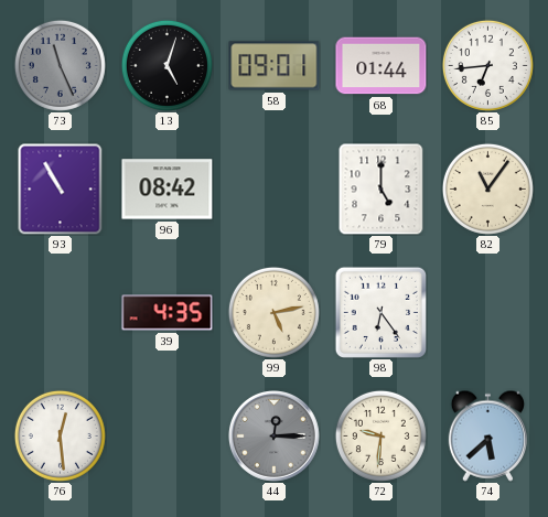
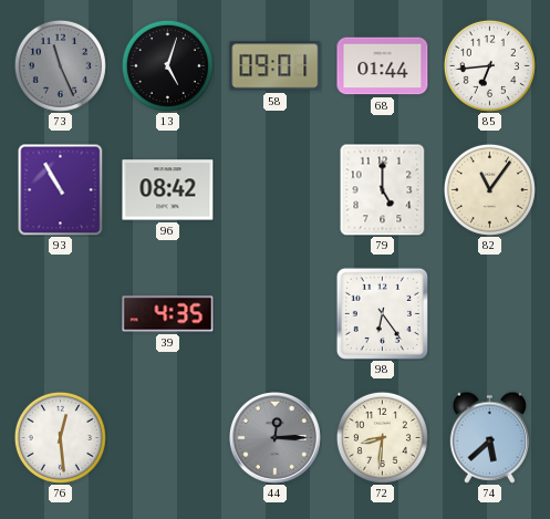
99: 5:13 -> none (273, 312)
72: 9:31 -> 8:31 (382, 437)
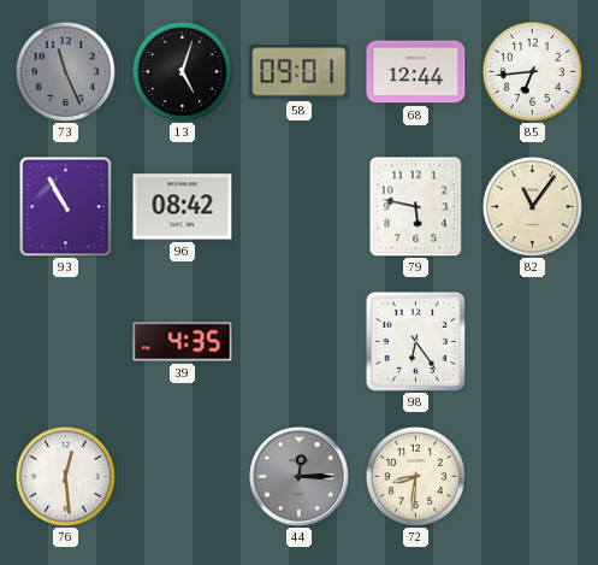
68: 01:44 -> 12:44 (416, 72)
79: 5:00 -> 5:47 (416, 206)
74: 5:38 -> none (489, 437)
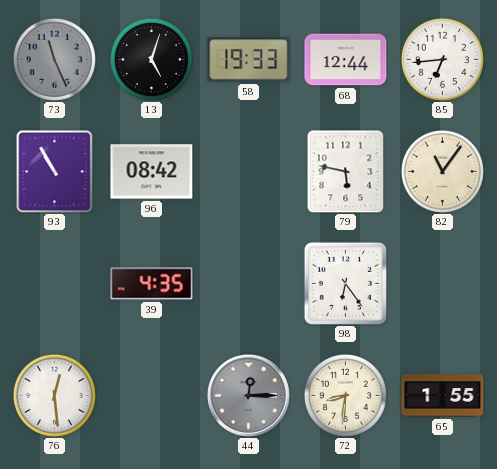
58: 09:01 -> 19:33 (249, 60)
65: none -> 1:55 (443, 396)
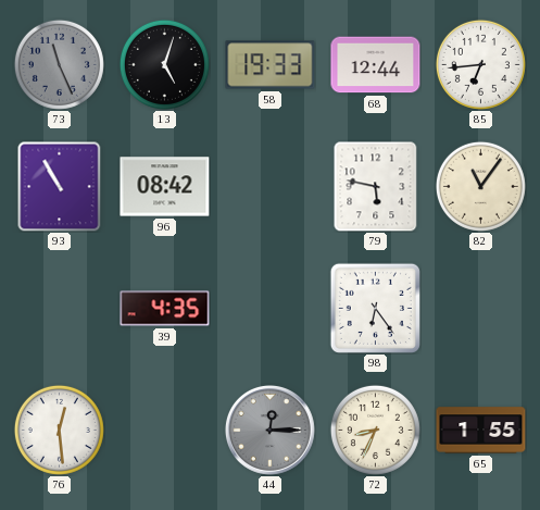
72: 8:31 -> 8:34 (375, 430)
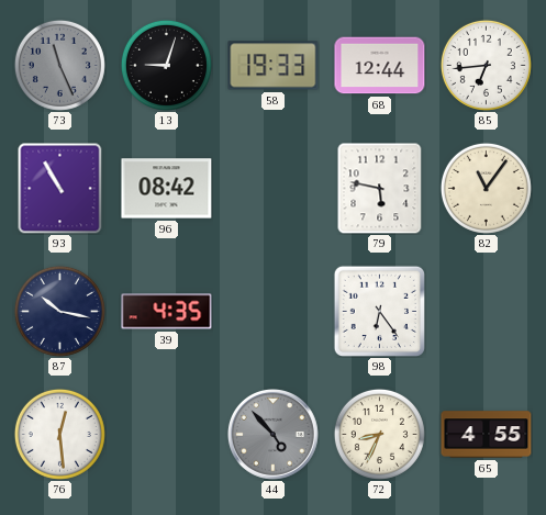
13: 5:03 -> 9:03 (166, 65)
87: none -> 10:17 (59, 311)
44: 12:15 -> 4:53 (274, 435)
65: 1:55 -> 4:55 (487, 435)
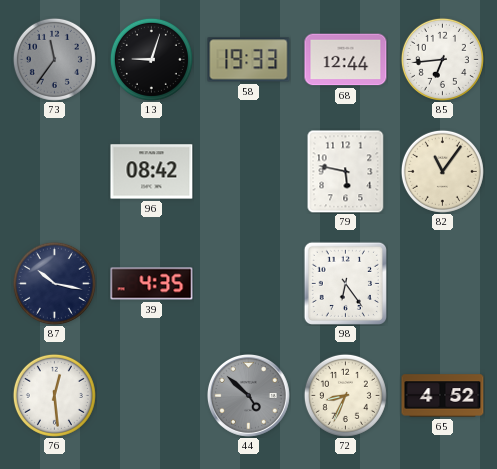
73: 11:26 -> 11:36 (54, 59)
93: 10:55 -> none (60, 188)
44: 4:53 -> 4:52 (249, 396)
65: 4:55 -> 4:52 (443, 396)
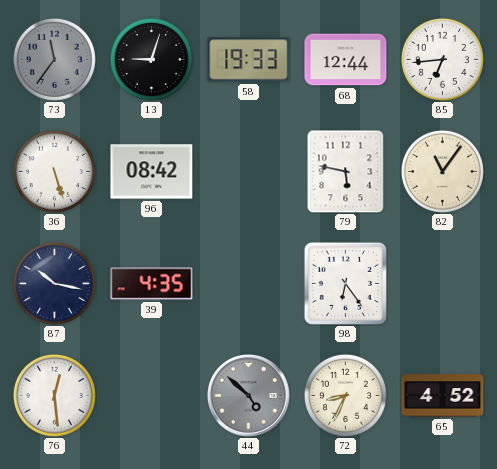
36: none -> 5:27 (54, 171)
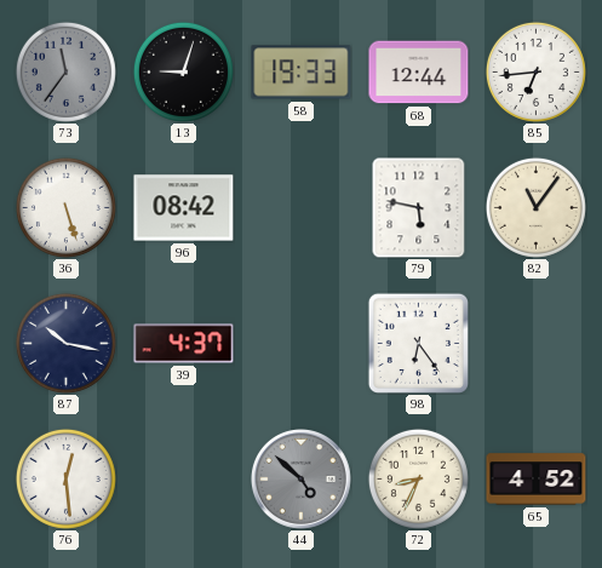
39: 4:35 -> 4:37 (184, 344)
